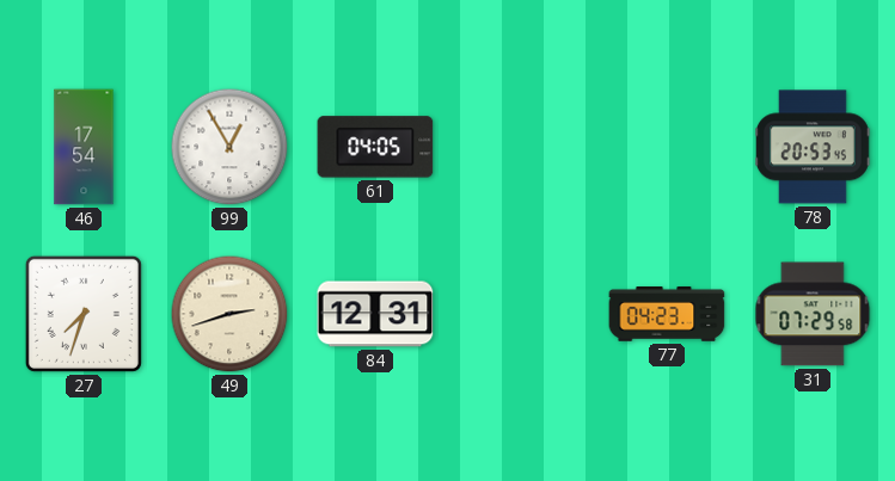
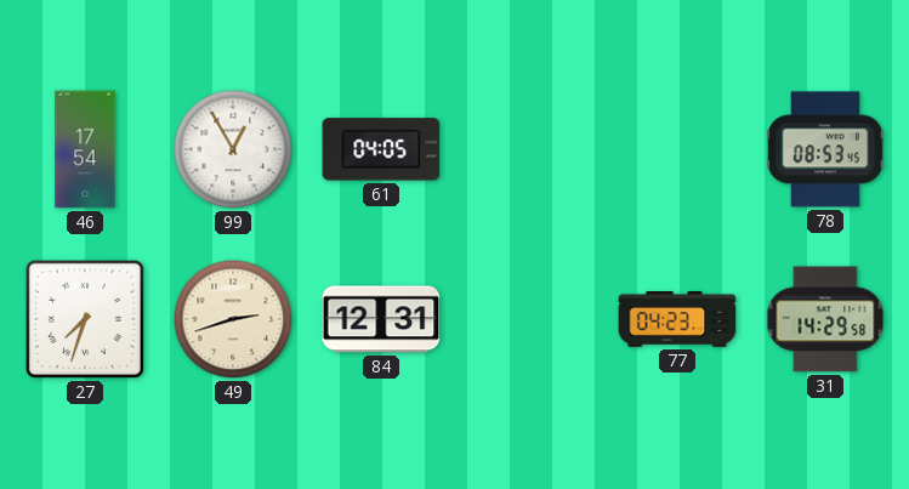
78: 20:53 -> 08:53 (825, 149)
31: 07:29 -> 14:29 (825, 319)
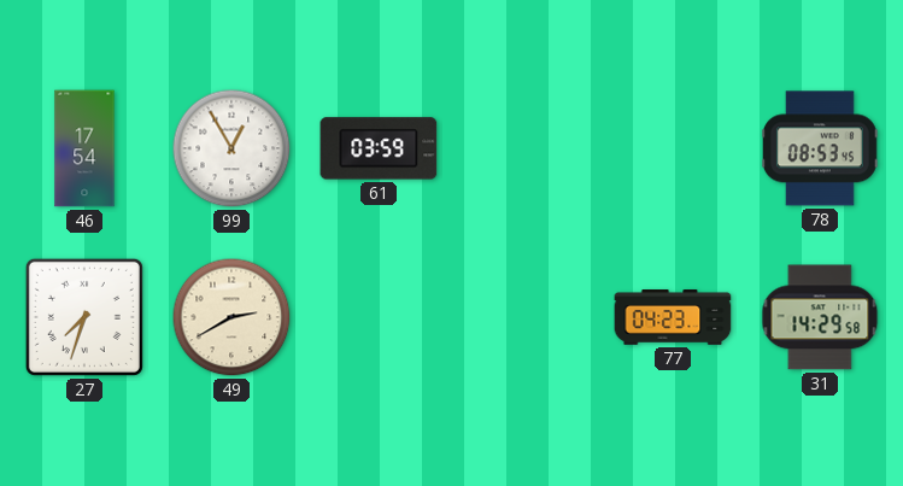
61: 04:05 -> 03:59 (379, 148)
49: 2:42 -> 2:40 (231, 317)
84: 12:31 -> none (381, 319)
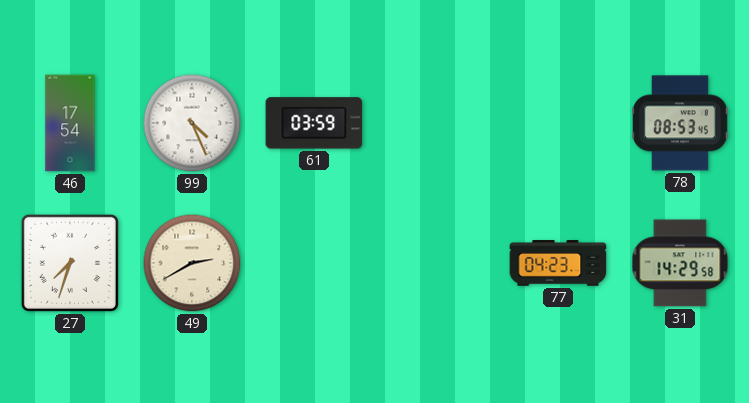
99: 12:55 -> 4:26 (192, 123)
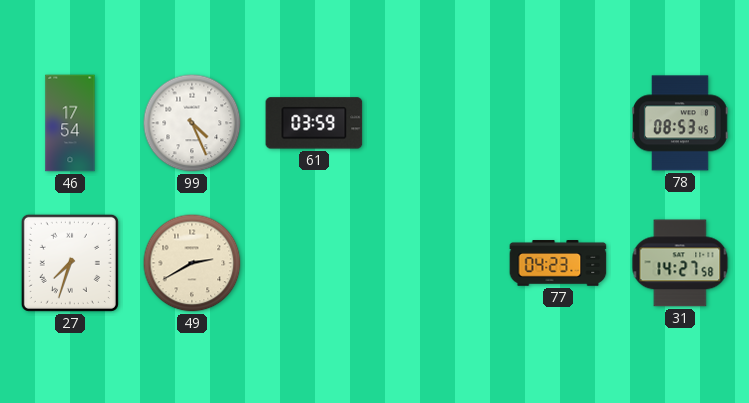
31: 14:29 -> 14:27 (680, 263)
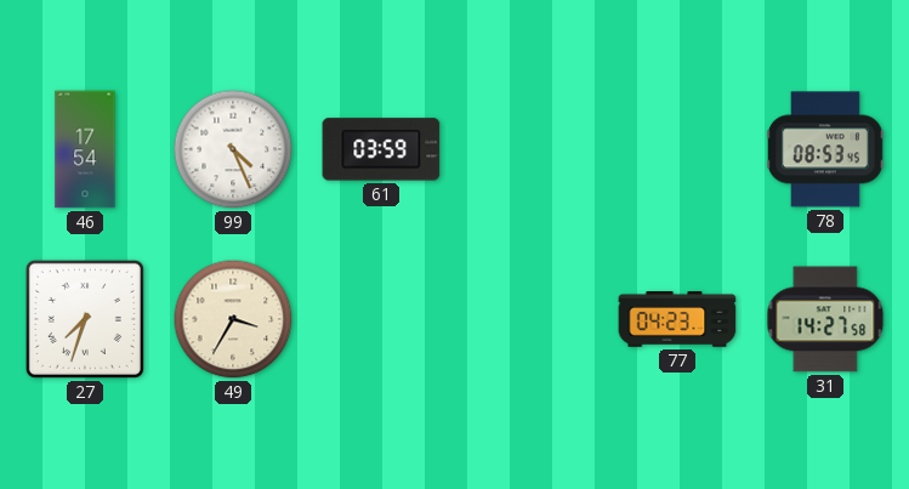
49: 2:40 -> 3:35 (233, 319)
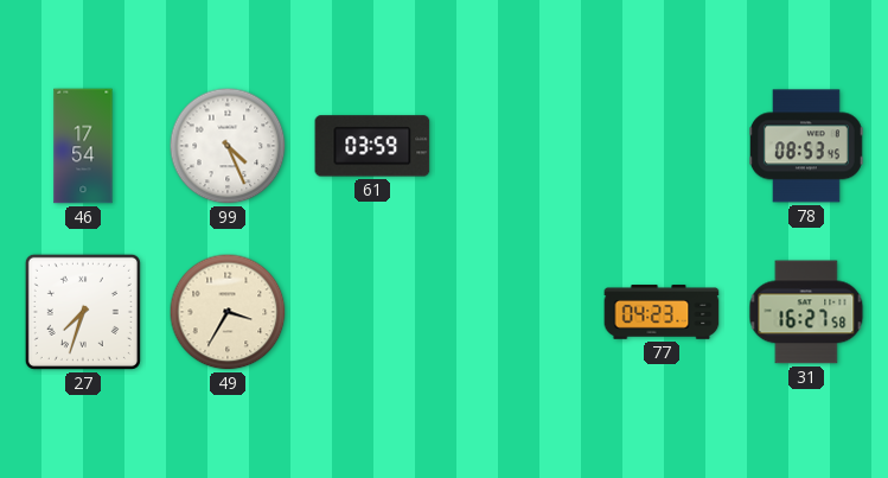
31: 14:27 -> 16:27 (806, 312)
